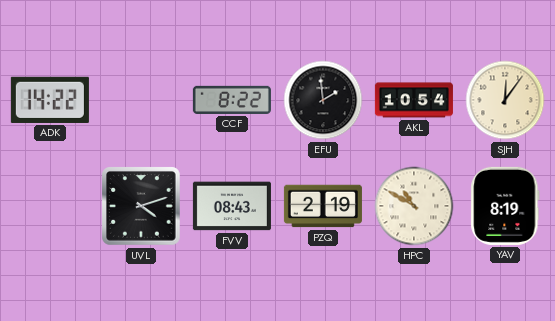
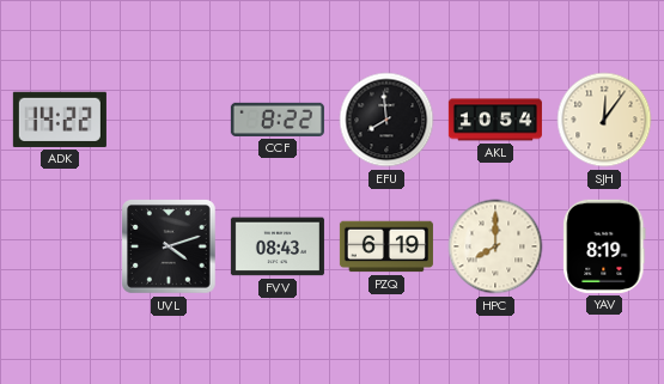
EFU: 1:59 -> 7:59 (386, 120)
PZQ: 2:19 -> 6:19 (386, 246)
HPC: 10:50 -> 8:00 (495, 246)
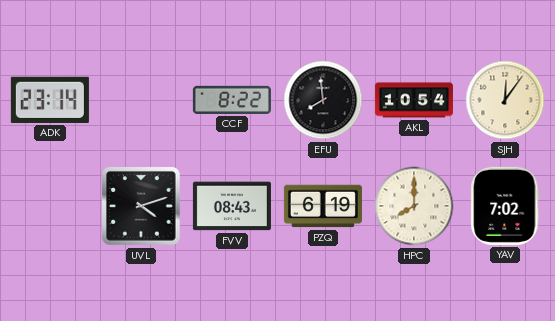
ADK: 14:22 -> 23:14 (50, 100)
YAV: 8:19 -> 7:02 (505, 206)
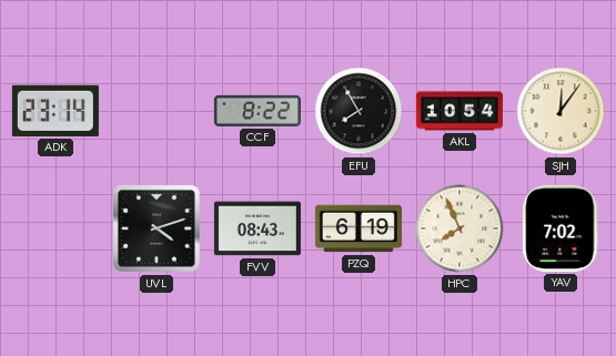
EFU: 7:59 -> 7:55 (359, 111)
HPC: 8:00 -> 7:56 (460, 228)
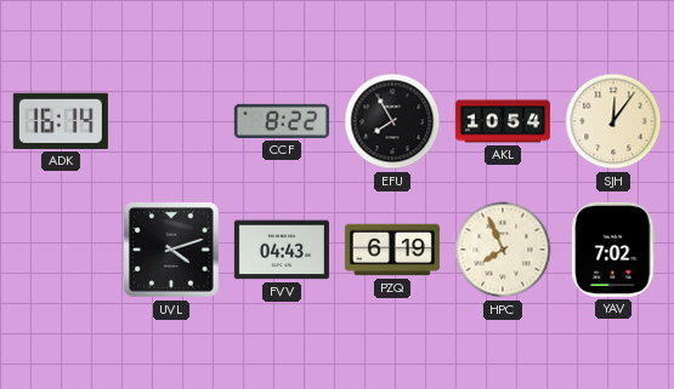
ADK: 23:14 -> 16:14 (61, 121)
FVV: 08:43 -> 04:43 (282, 250)
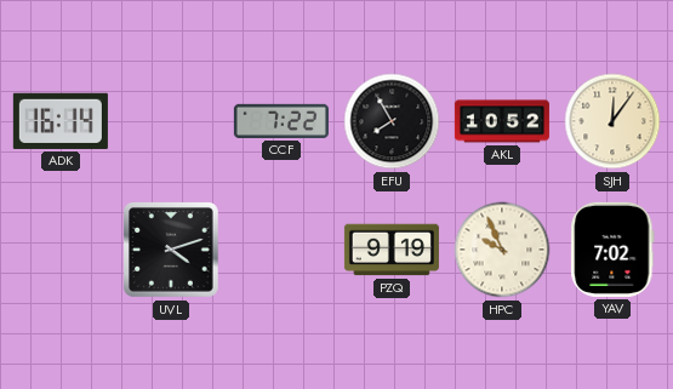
CCF: 8:22 -> 7:22 (281, 121)
AKL: 10:54 -> 10:52 (502, 121)
FVV: 04:43 -> none (282, 250)
PZQ: 6:19 -> 9:19 (392, 250)
HPC: 7:56 -> 9:56 (502, 250)
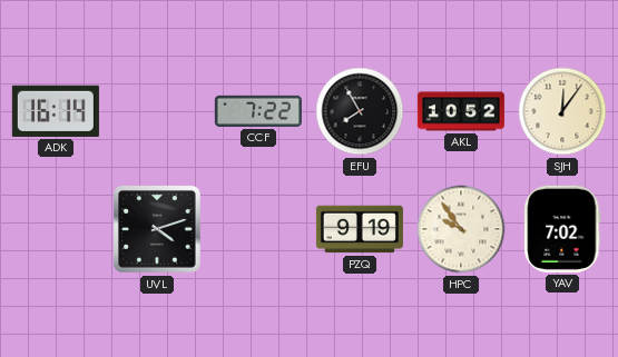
HPC: 9:56 -> 9:54 (461, 229)
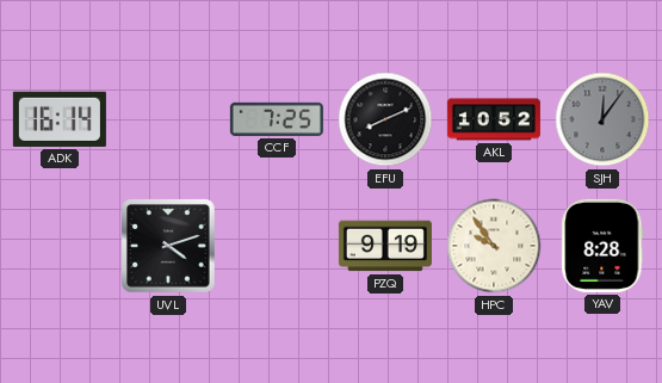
CCF: 7:22 -> 7:25 (277, 119)
EFU: 7:55 -> 8:11 (385, 119)
SJH dial: cream -> grey (602, 119)
YAV: 7:02 -> 8:28 (602, 246)
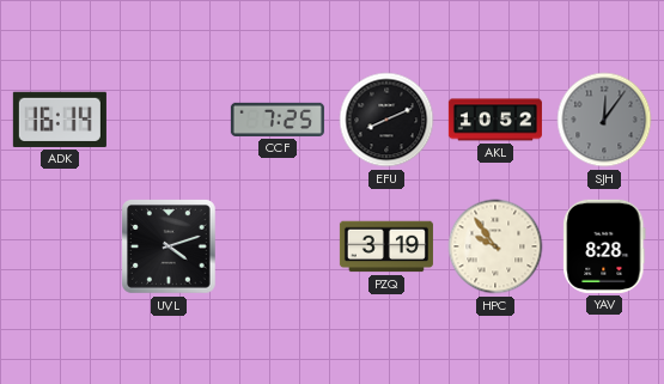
PZQ: 9:19 -> 3:19 (386, 246)
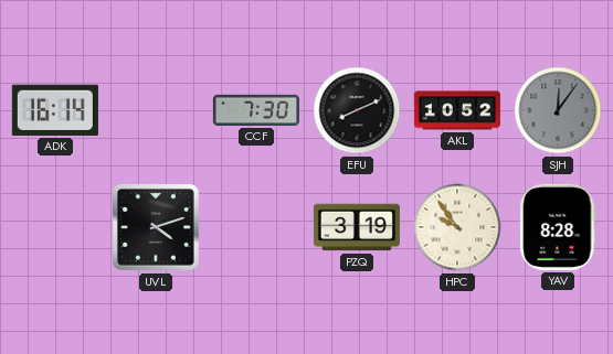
CCF: 7:25 -> 7:30 (256, 110)
